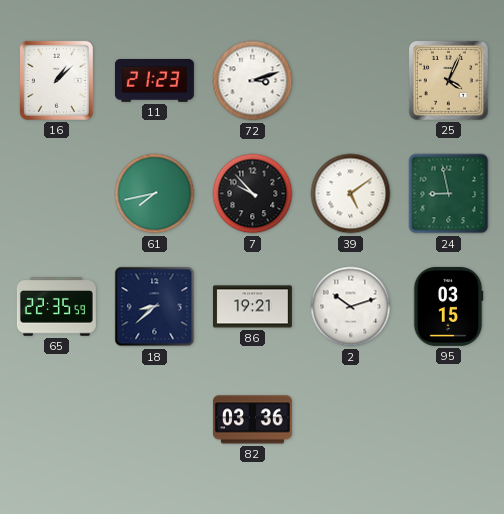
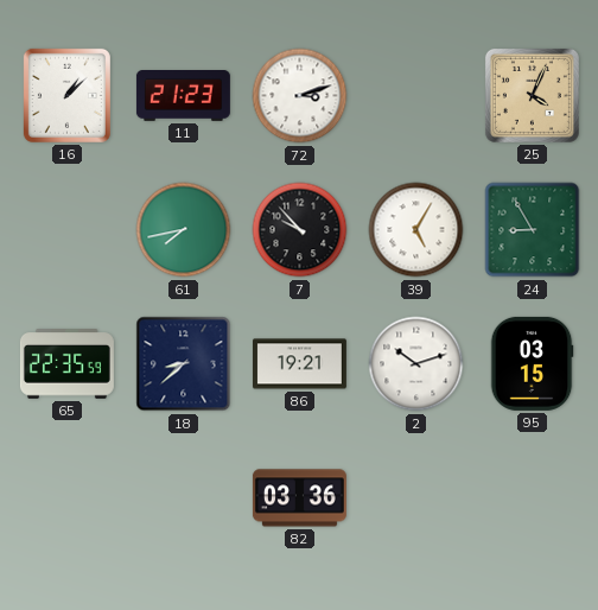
39: 5:09 -> 5:05 (416, 230)
24: 8:58 -> 8:55 (533, 230)
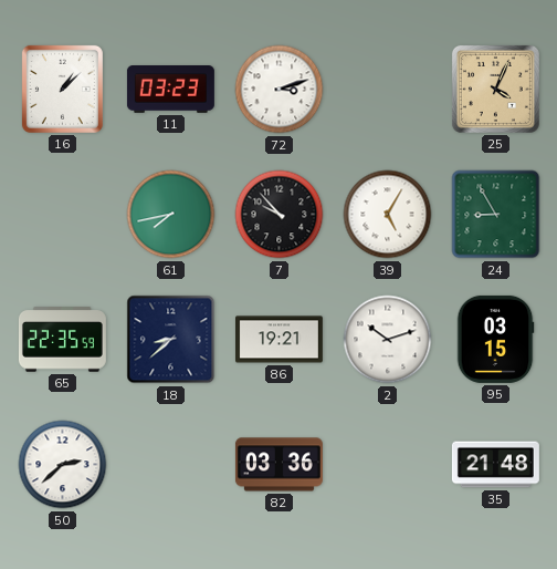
11: 21:23 -> 03:23 (170, 90)
50: none -> 2:38 (63, 465)
35: none -> 21:48 (495, 465)
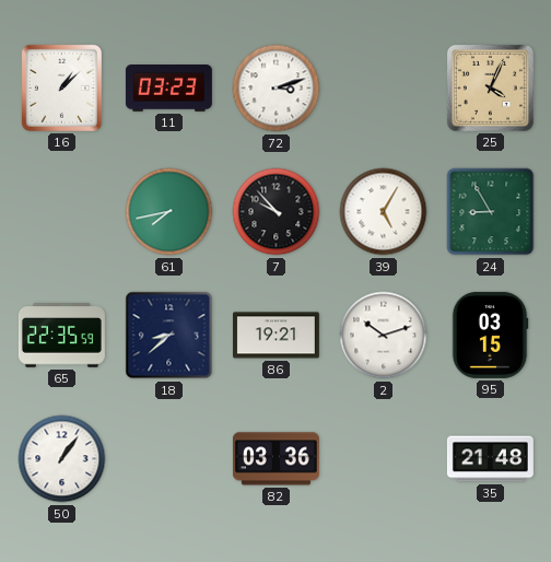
50: 2:38 -> 1:06 (62, 459)
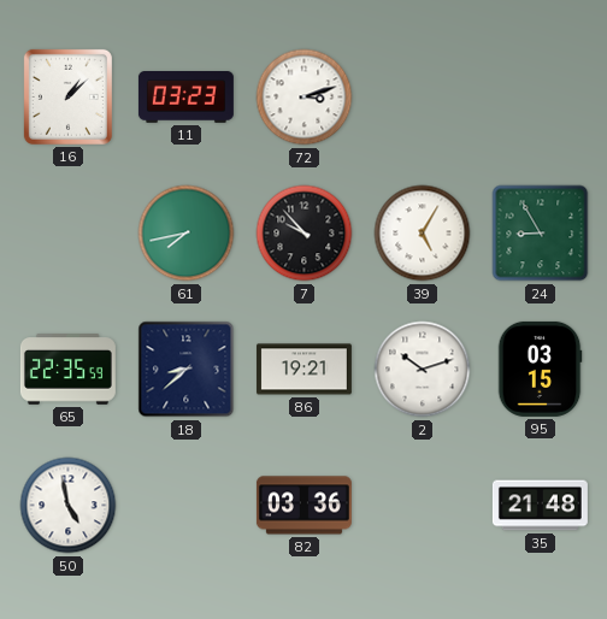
25: 4:04 -> none (490, 87)
50: 1:06 -> 4:58 (69, 506)
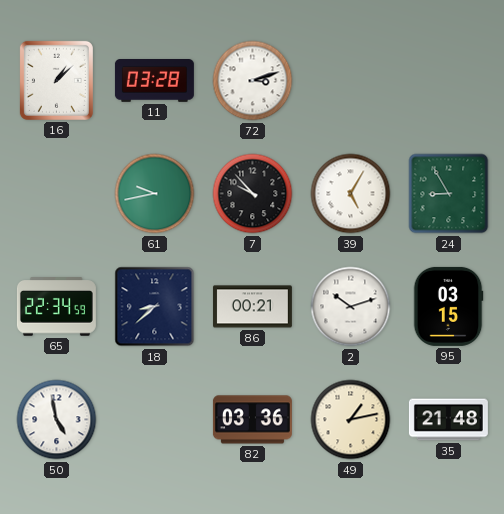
11: 03:23 -> 03:28 (154, 81)
61: 7:43 -> 9:43 (155, 194)
65: 22:35 -> 22:34 (56, 307)
86: 19:21 -> 00:21 (252, 307)
49: none -> 1:13 (351, 420)
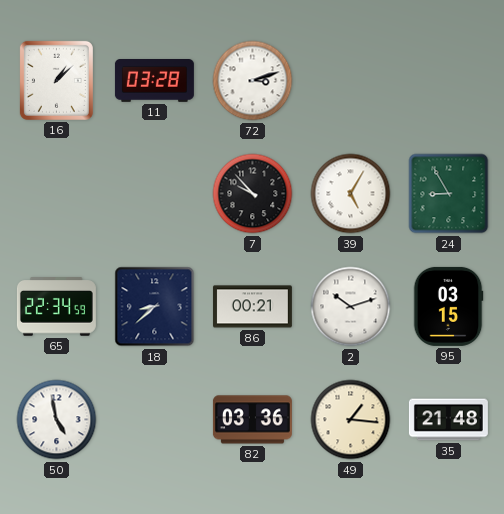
61: 9:43 -> none (155, 194)
49: 1:13 -> 1:16 (351, 420)
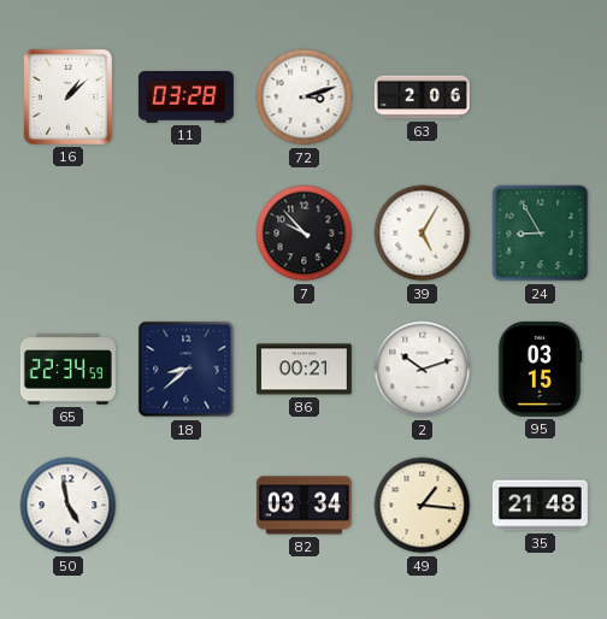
63: none -> 2:06 (422, 98)
82: 03:36 -> 03:34 (303, 506)
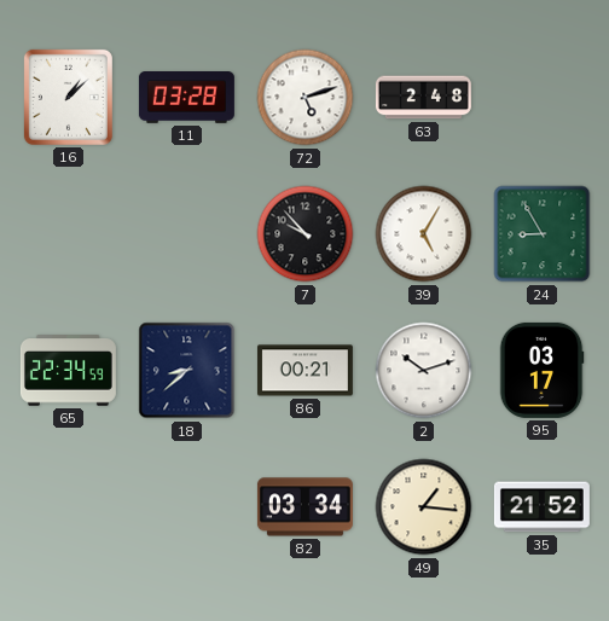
72: 3:12 -> 5:12 (306, 98)
63: 2:06 -> 2:48 (423, 98)
95: 03:15 -> 03:17 (541, 370)
50: 4:58 -> none (69, 506)
35: 21:48 -> 21:52 (541, 507)
